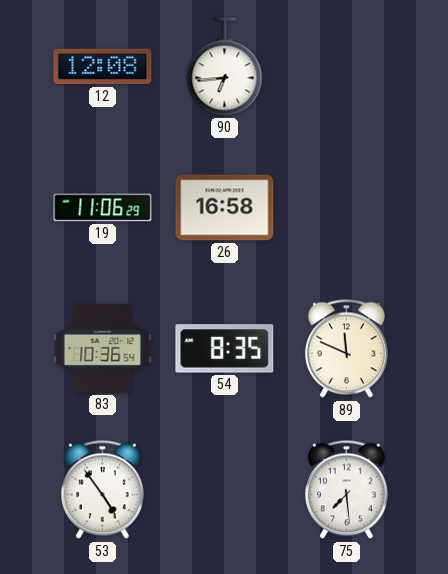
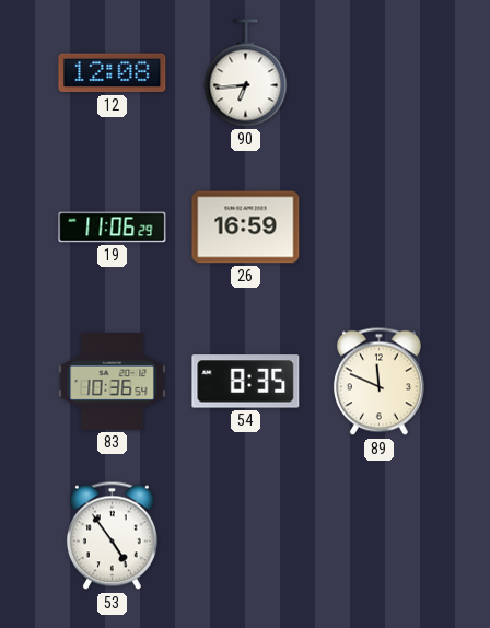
26: 16:58 -> 16:59 (246, 228)
75: 7:29 -> none (346, 490)
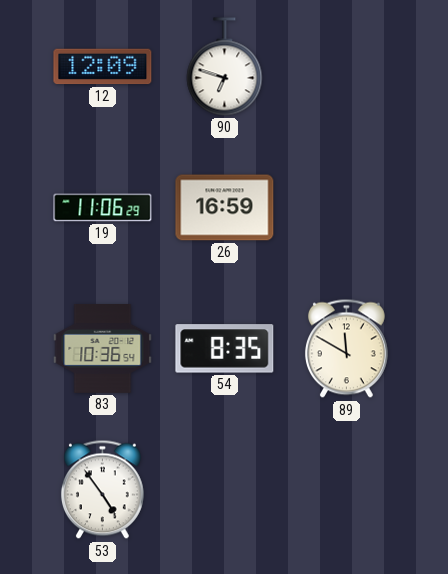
12: 12:08 -> 12:09 (103, 67)
90: 6:44 -> 6:48 (225, 67)
89: 11:49 -> 11:50 (346, 349)
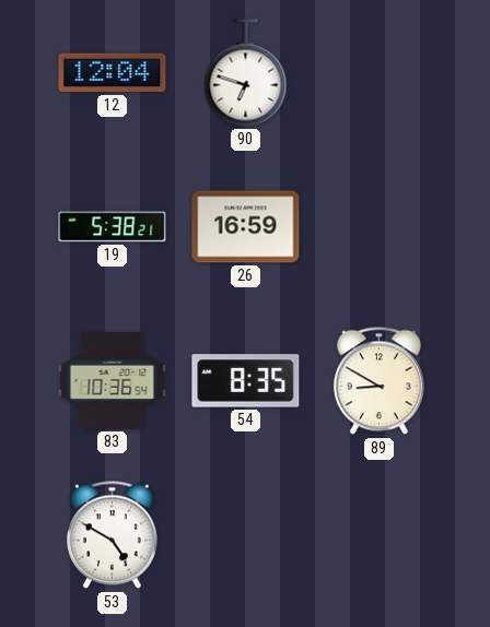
12: 12:09 -> 12:04 (113, 73)
19: 11:06 -> 5:38 (113, 227)
89: 11:50 -> 8:50 (378, 381)
53: 4:54 -> 4:50 (112, 535)
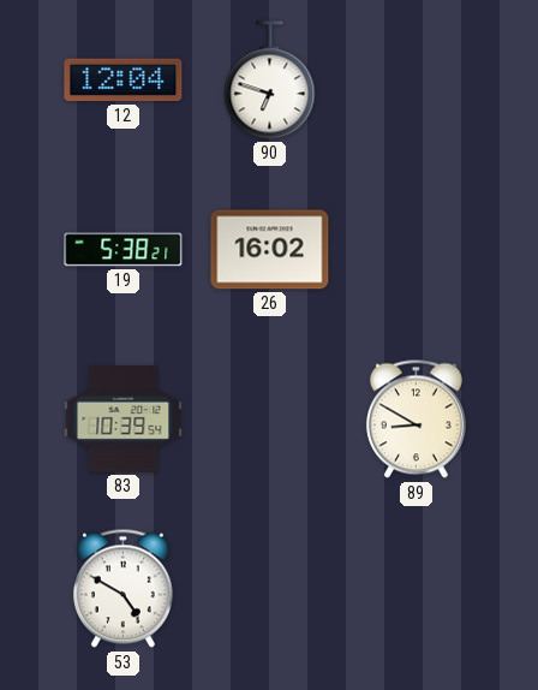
26: 16:59 -> 16:02 (270, 250)
83: 10:36 -> 10:39 (124, 420)
54: 8:35 -> none (246, 381)
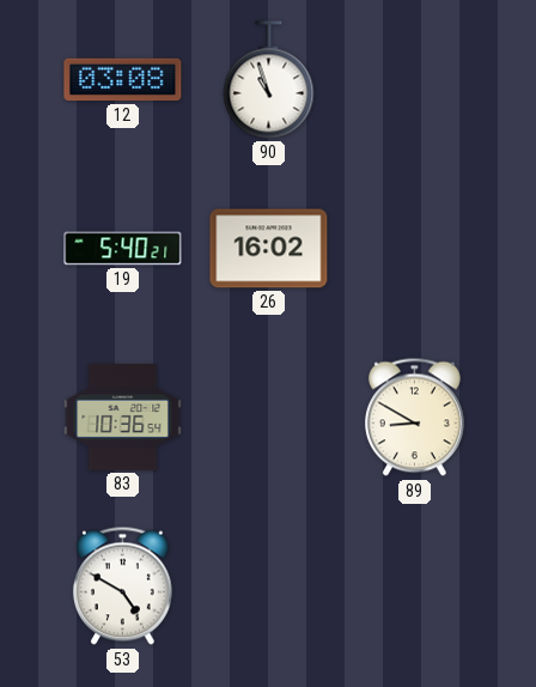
12: 12:04 -> 03:08 (123, 80)
90: 6:48 -> 10:57 (269, 80)
19: 5:38 -> 5:40 (123, 249)
83: 10:39 -> 10:36 (123, 418)
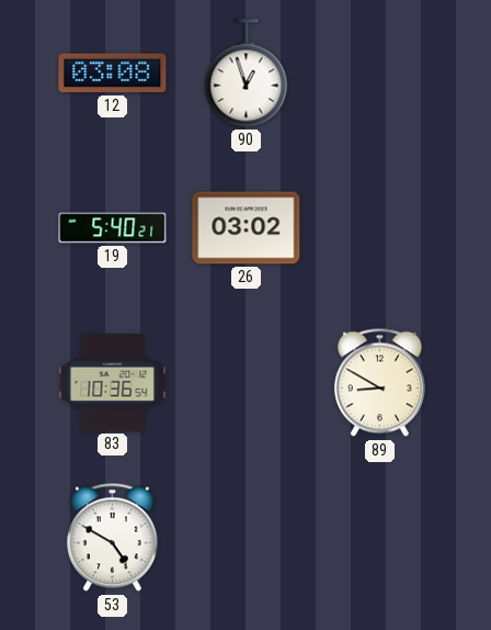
90: 10:57 -> 12:57 (247, 74)
26: 16:02 -> 03:02 (247, 228)
